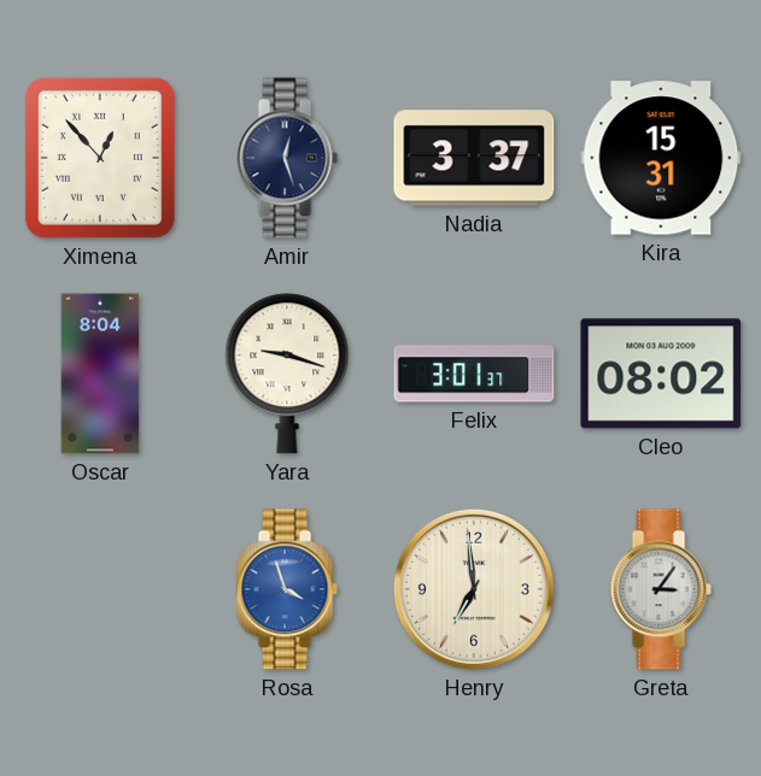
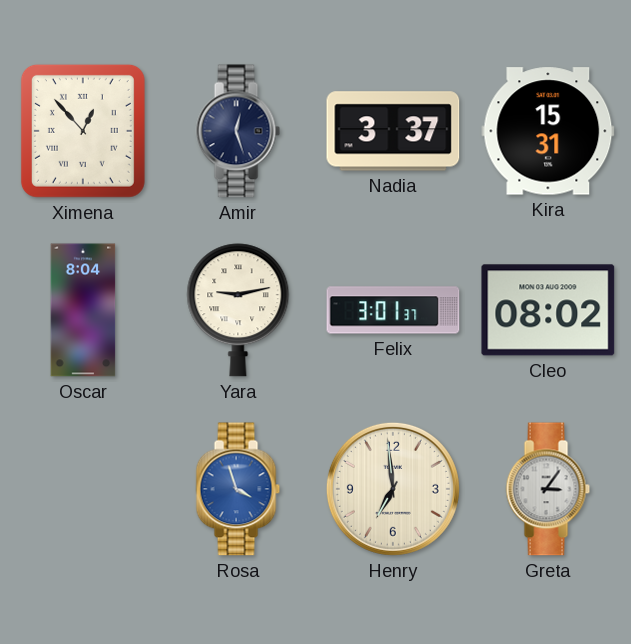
Yara: 9:18 -> 9:13 (238, 310)
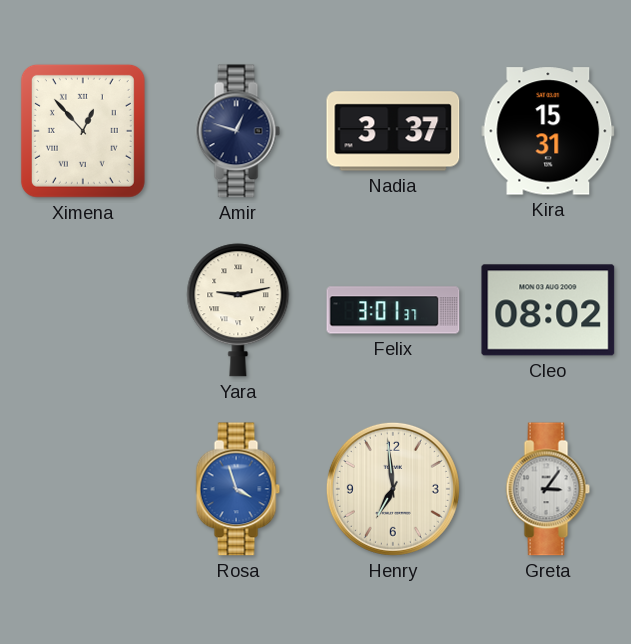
Amir: 12:27 -> 12:48 (238, 131)
Oscar: 8:04 -> none (83, 310)
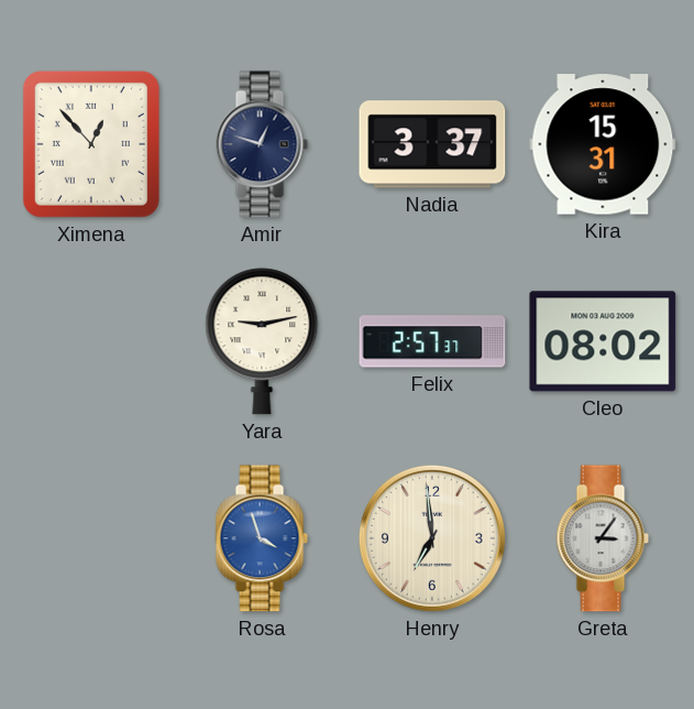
Felix: 3:01 -> 2:57 (432, 341)
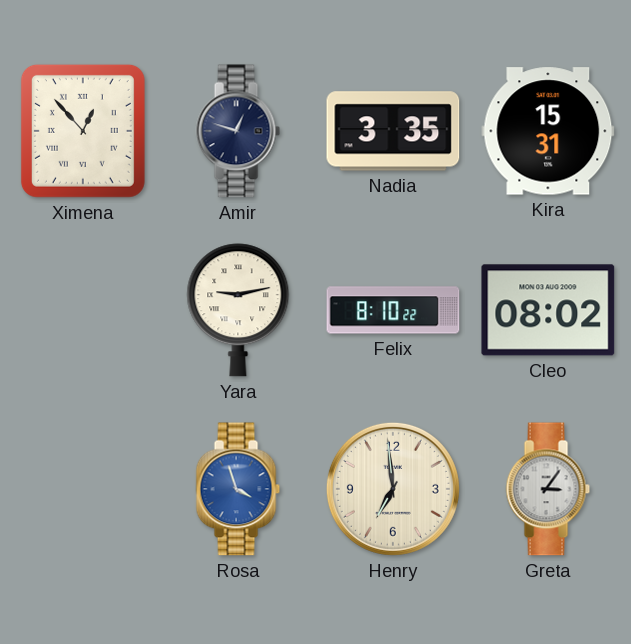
Nadia: 3:37 -> 3:35 (393, 131)
Felix: 2:57 -> 8:10 (393, 310)
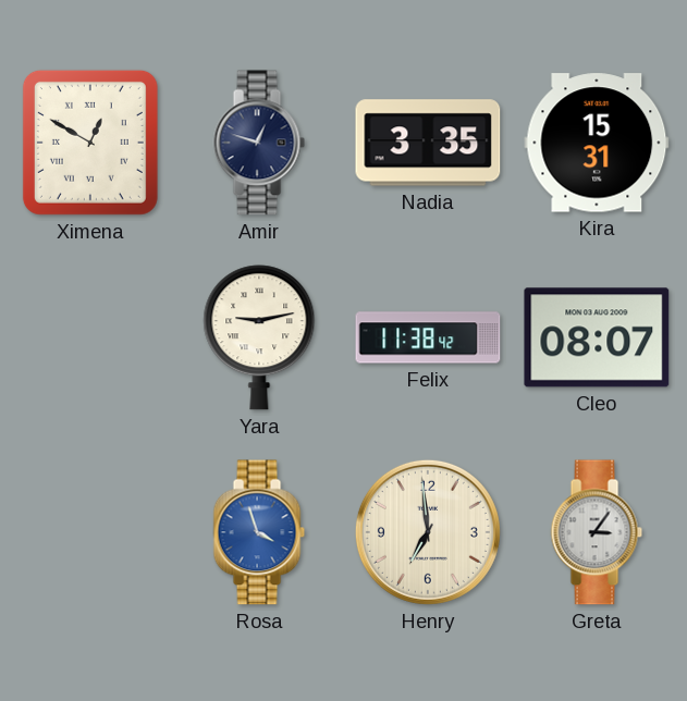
Ximena: 12:53 -> 12:50 (90, 143)
Felix: 8:10 -> 11:38 (428, 337)
Cleo: 08:02 -> 08:07 (597, 337)
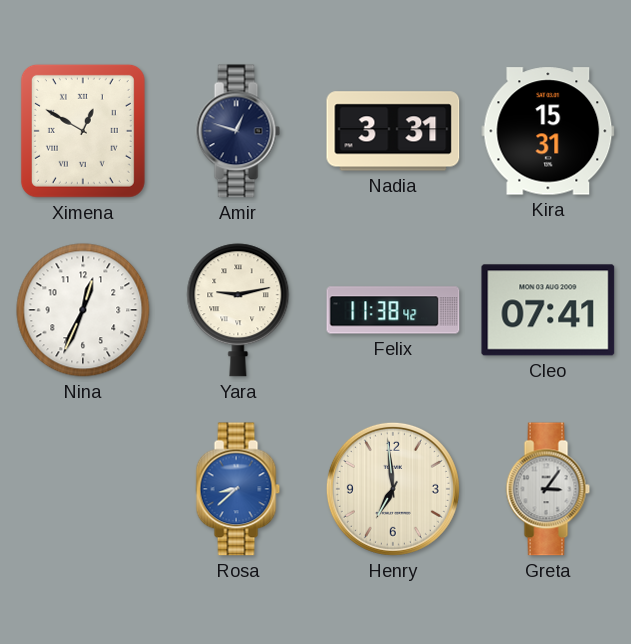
Nadia: 3:35 -> 3:31 (393, 131)
Nina: none -> 12:34 (83, 310)
Cleo: 08:07 -> 07:41 (548, 310)
Rosa: 3:57 -> 8:38 (238, 489)
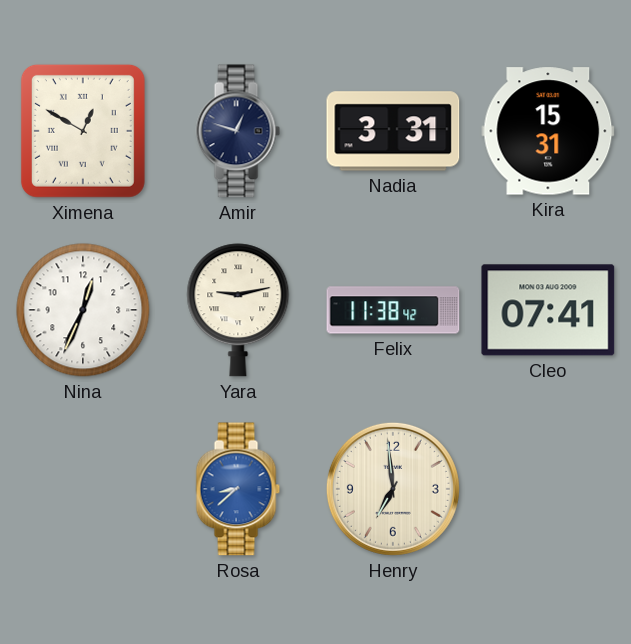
Greta: 3:06 -> none (548, 489)
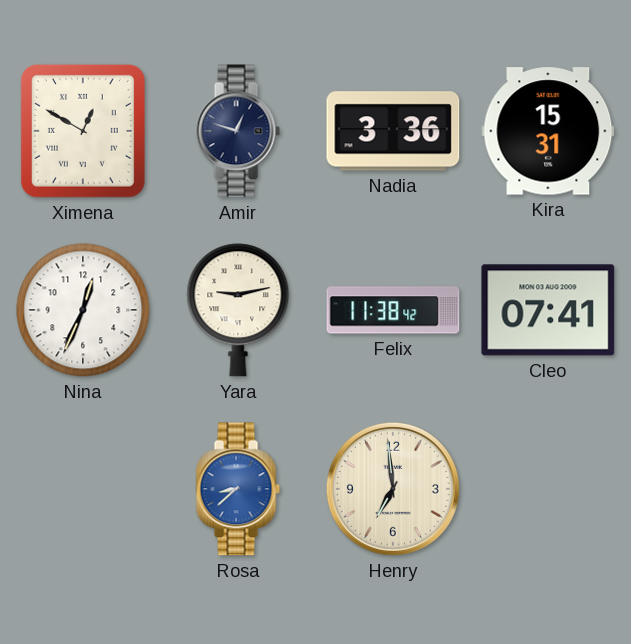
Nadia: 3:31 -> 3:36 (393, 131)
